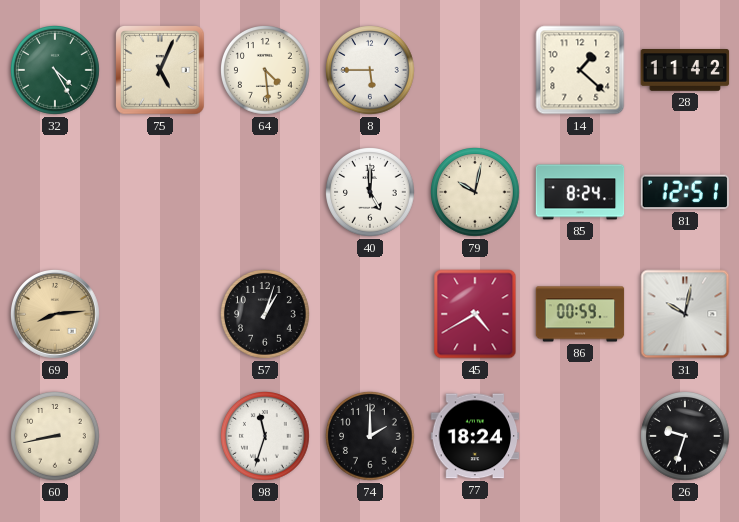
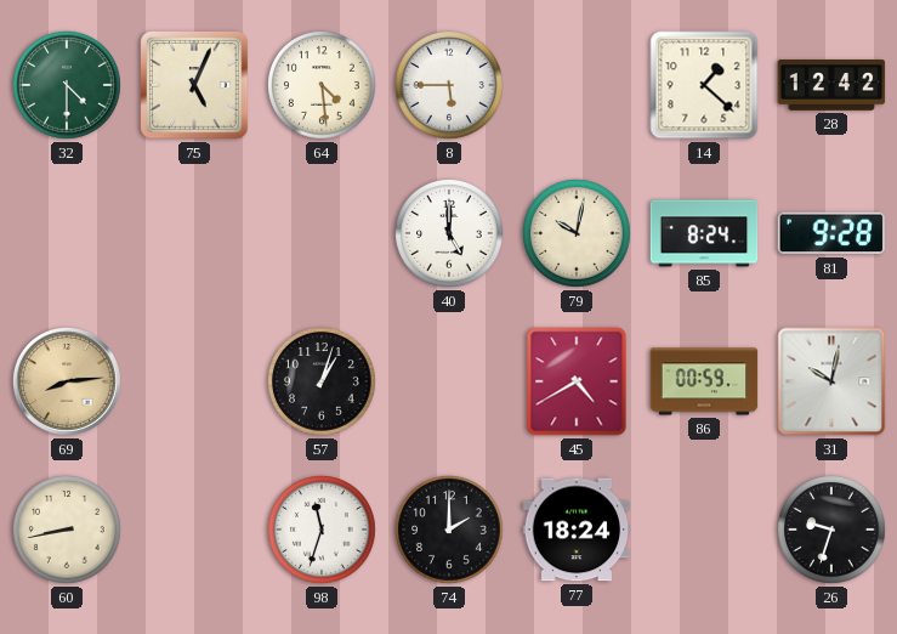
32: 4:25 -> 4:30 (68, 86)
28: 11:42 -> 12:42 (831, 86)
81: 12:51 -> 9:28 (830, 233)
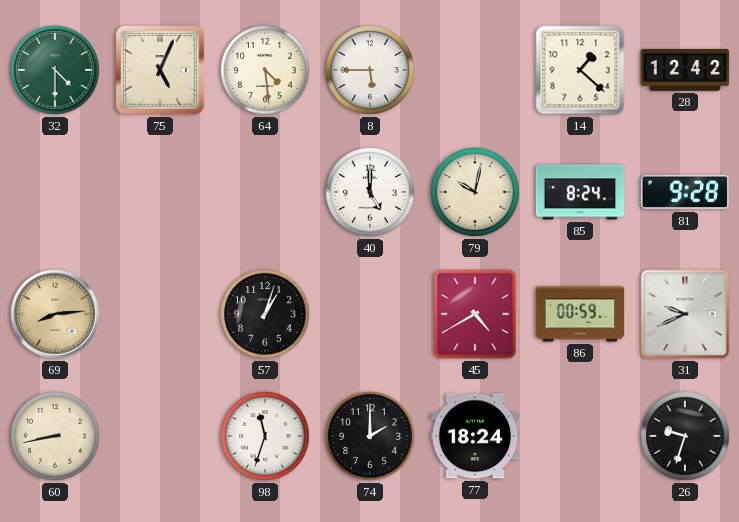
31: 10:02 -> 9:41 (685, 314)
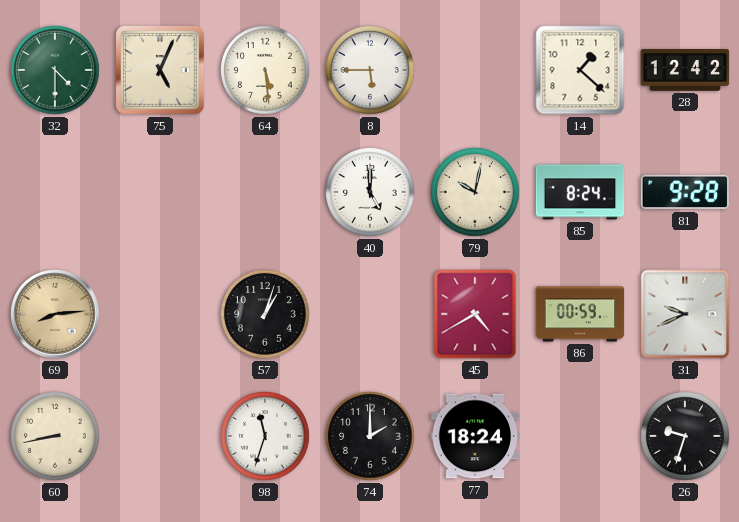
64: 4:29 -> 5:29 (266, 71)
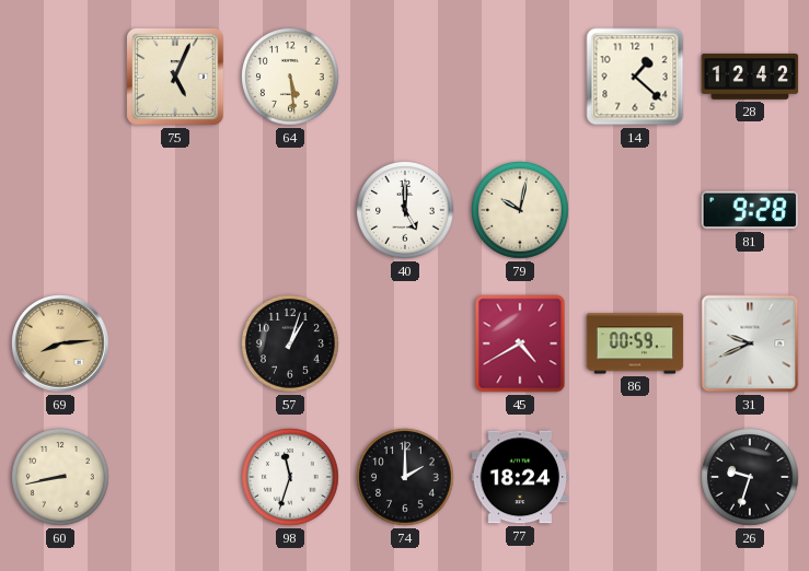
32: 4:30 -> none (56, 71)
8: 5:45 -> none (371, 71)
85: 8:24 -> none (580, 192)
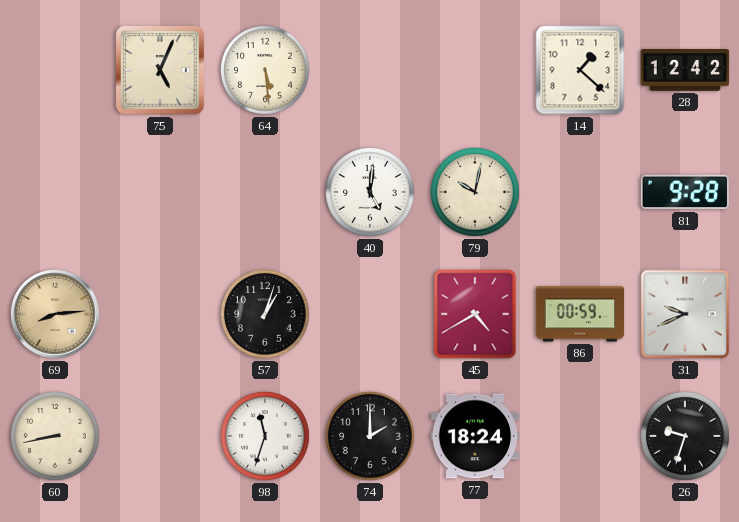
40: 5:00 -> 5:01 (371, 193)
